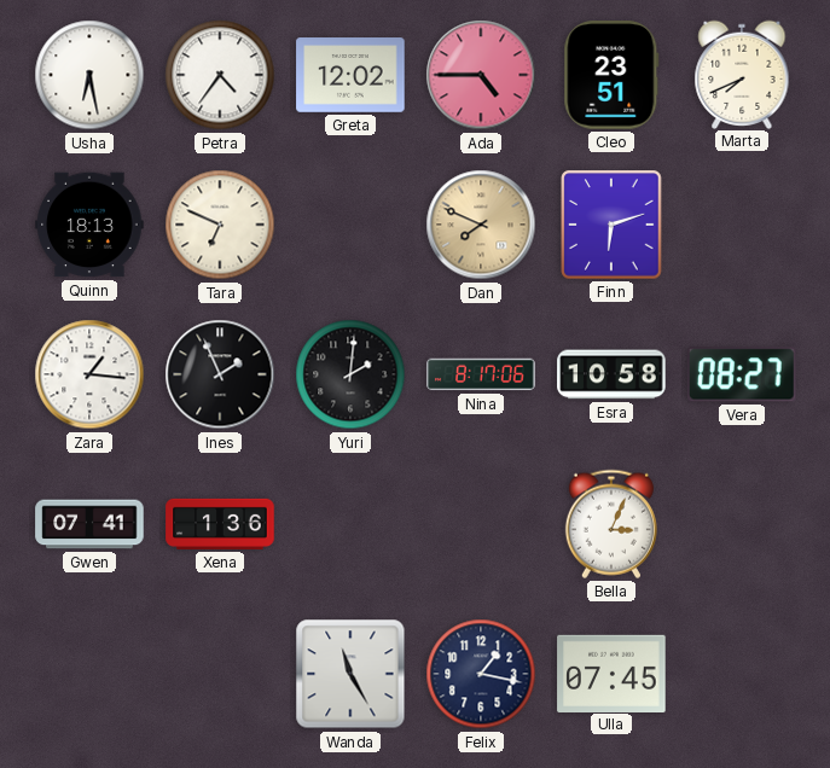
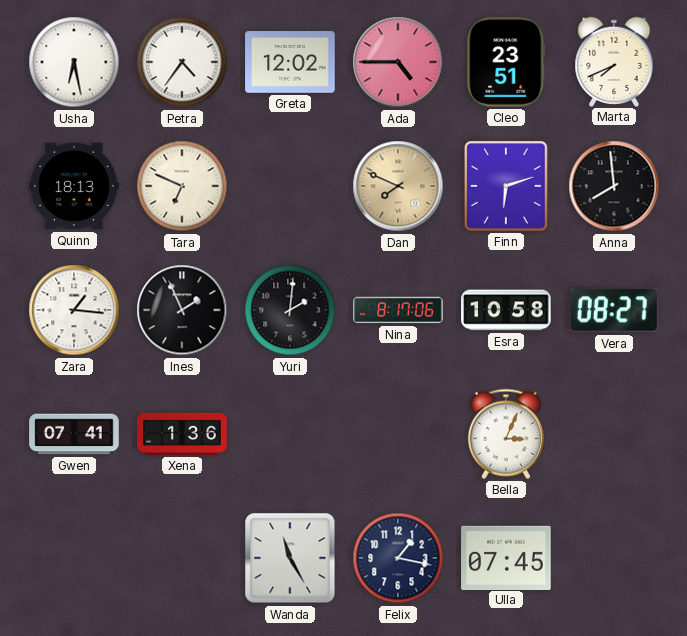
Anna: none -> 7:59 (614, 186)
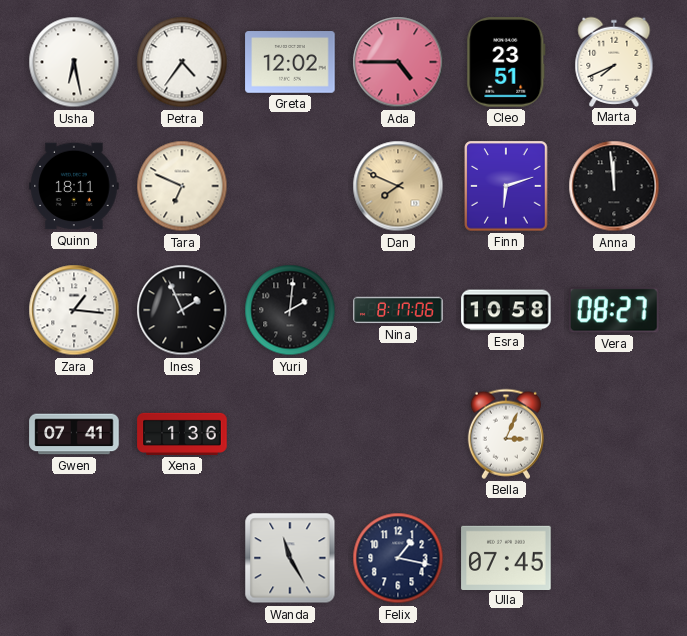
Quinn: 18:13 -> 18:11 (74, 186)
Anna: 7:59 -> 11:59 (614, 186)
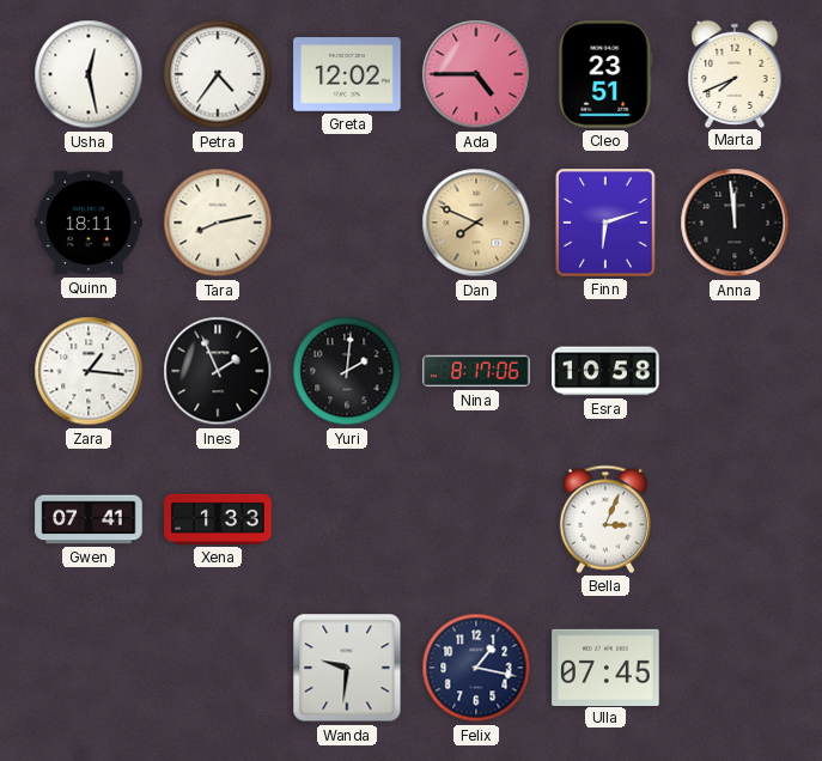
Usha: 6:28 -> 12:28 (89, 74)
Tara: 6:49 -> 8:13 (218, 223)
Vera: 08:27 -> none (614, 310)
Xena: 1:36 -> 1:33 (218, 519)
Wanda: 11:25 -> 9:31 (347, 668)
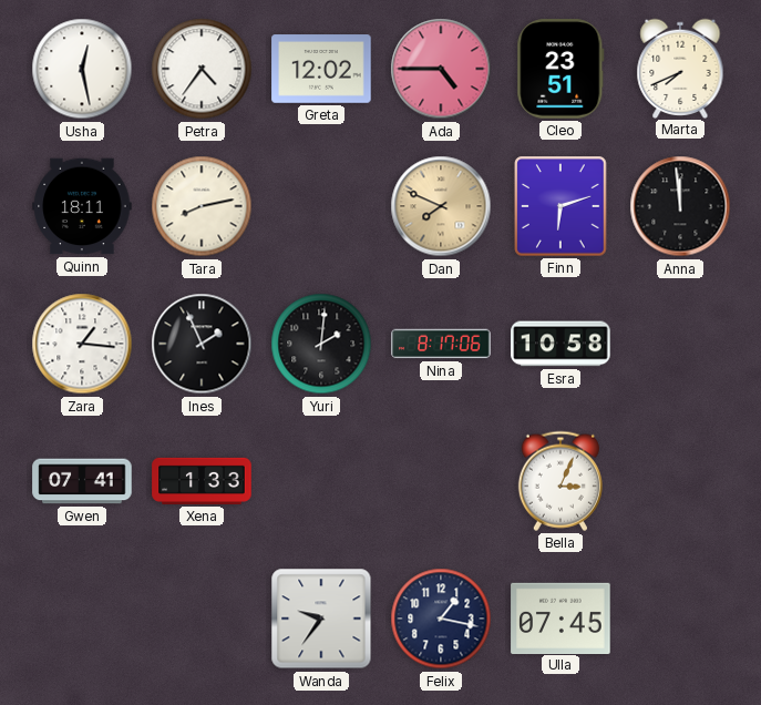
Wanda: 9:31 -> 9:36 (321, 619)
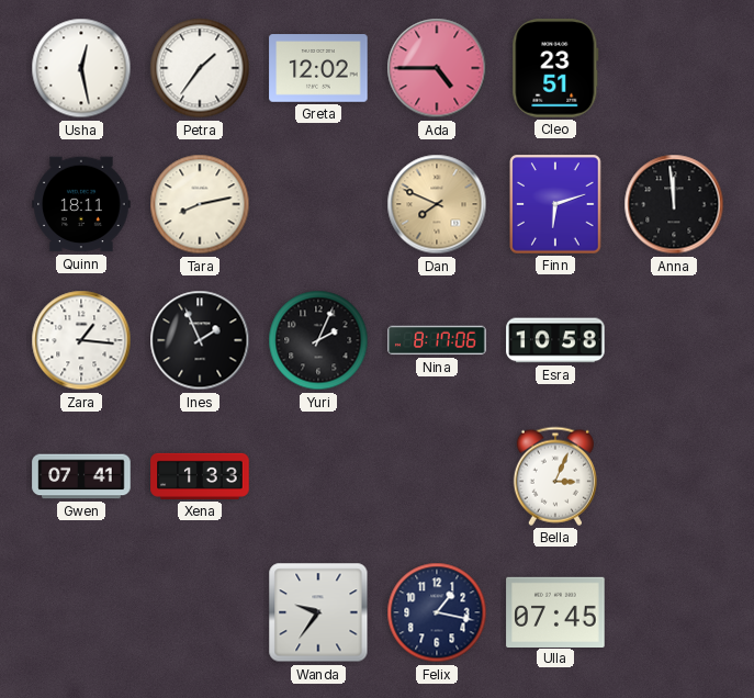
Petra: 4:36 -> 1:36 (200, 68)
Marta: 7:41 -> none (680, 68)
Yuri: 2:01 -> 2:04 (318, 340)
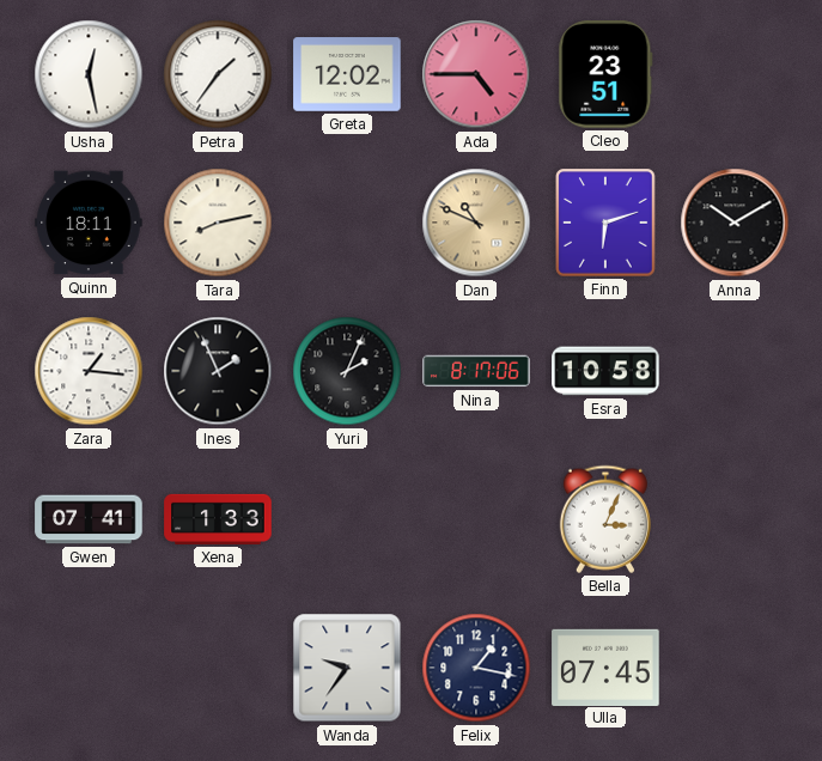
Dan: 7:49 -> 10:49 (476, 223)
Anna: 11:59 -> 10:10 (735, 223)
